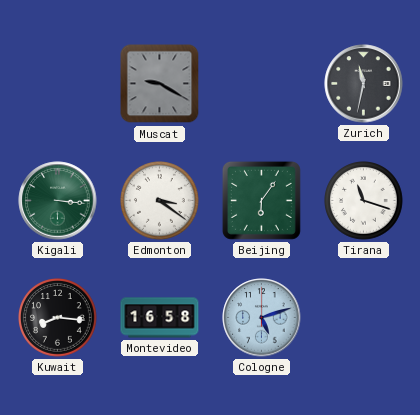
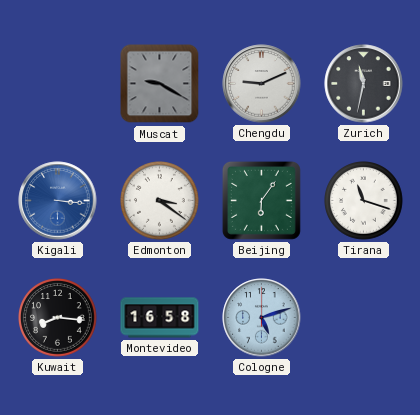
Chengdu: none -> 9:11 (262, 84)
Kigali dial: green -> blue (58, 201)
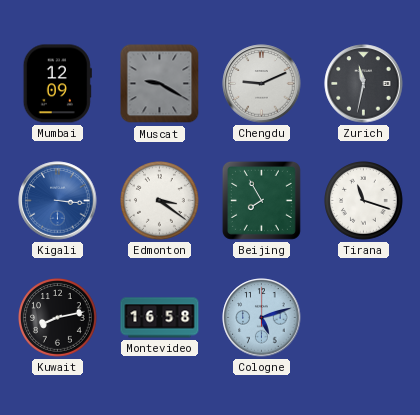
Mumbai: none -> 12:09 (57, 84)
Beijing: 6:06 -> 7:55 (261, 200)
Kuwait: 8:16 -> 8:13 (58, 318)
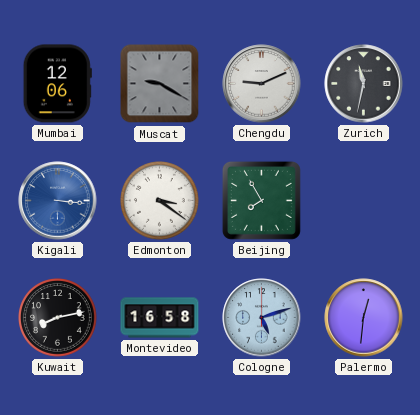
Mumbai: 12:09 -> 12:06 (57, 84)
Tirana: 11:18 -> none (364, 201)
Palermo: none -> 12:31 (364, 318)
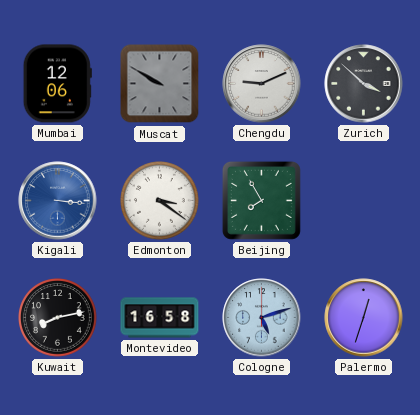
Muscat: 9:20 -> 9:50 (160, 84)
Zurich: 11:32 -> 3:52 (364, 84)
Palermo: 12:31 -> 12:33 (364, 318)
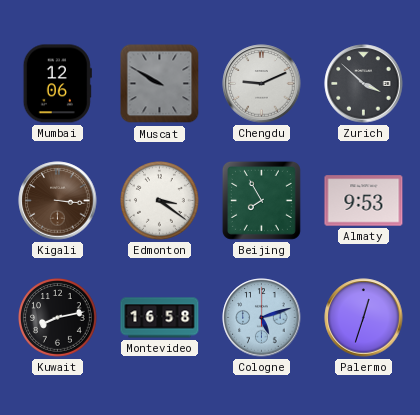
Kigali dial: blue -> brown (58, 201)
Almaty: none -> 9:53 (364, 201)
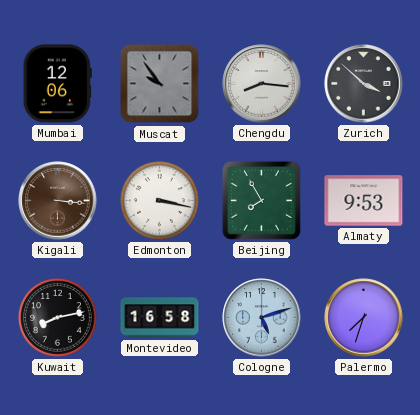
Muscat: 9:50 -> 9:54 (160, 84)
Chengdu: 9:11 -> 8:16 (262, 84)
Edmonton: 3:21 -> 3:17 (160, 201)
Palermo: 12:33 -> 7:33 (364, 318)
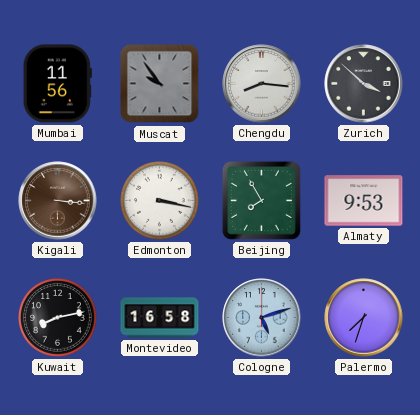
Mumbai: 12:06 -> 11:56 (57, 84)
